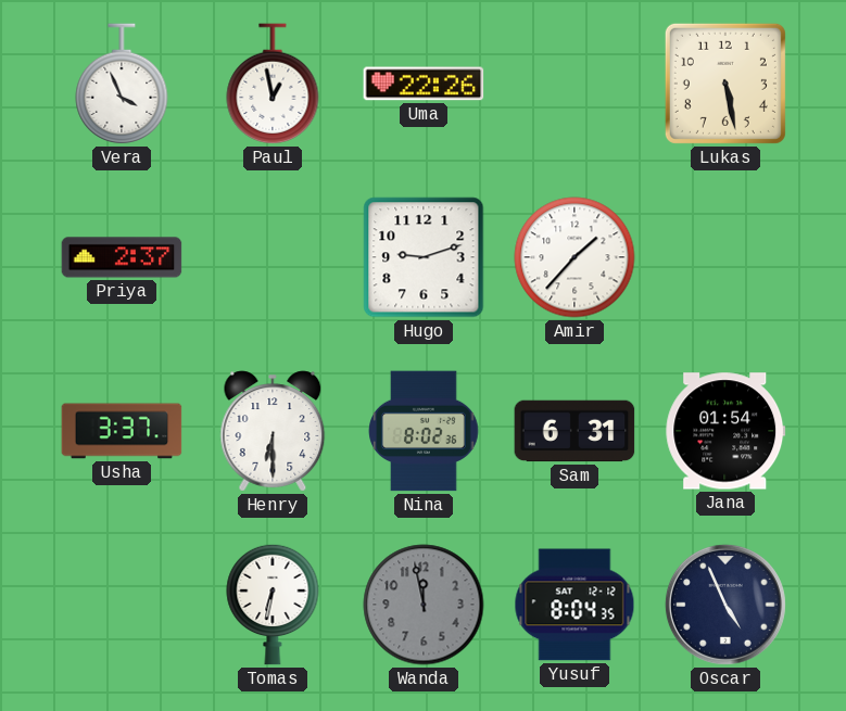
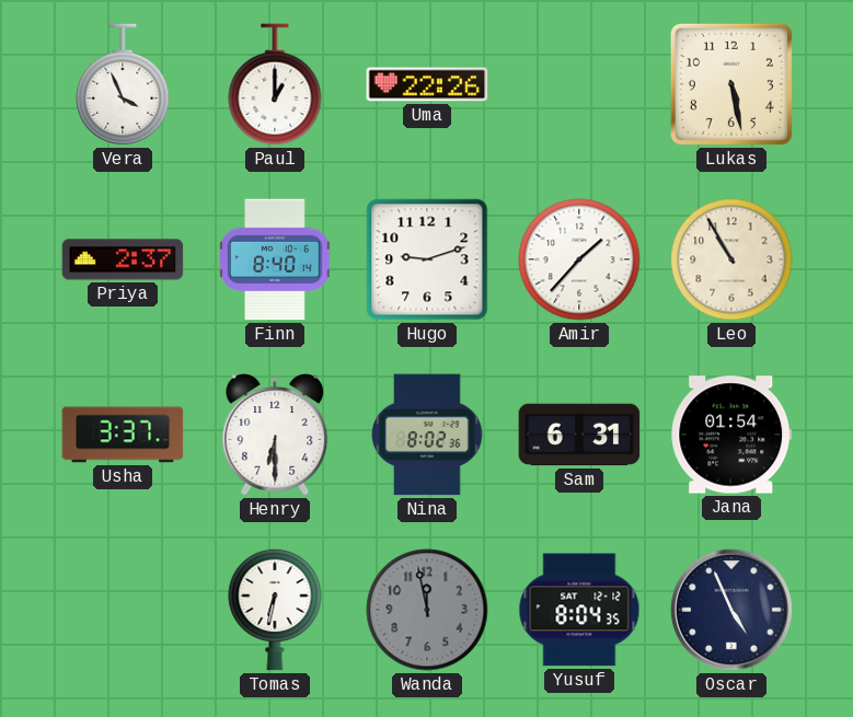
Paul: 12:58 -> 1:00 (275, 84)
Finn: none -> 8:40 (275, 259)
Leo: none -> 10:55 (731, 259)
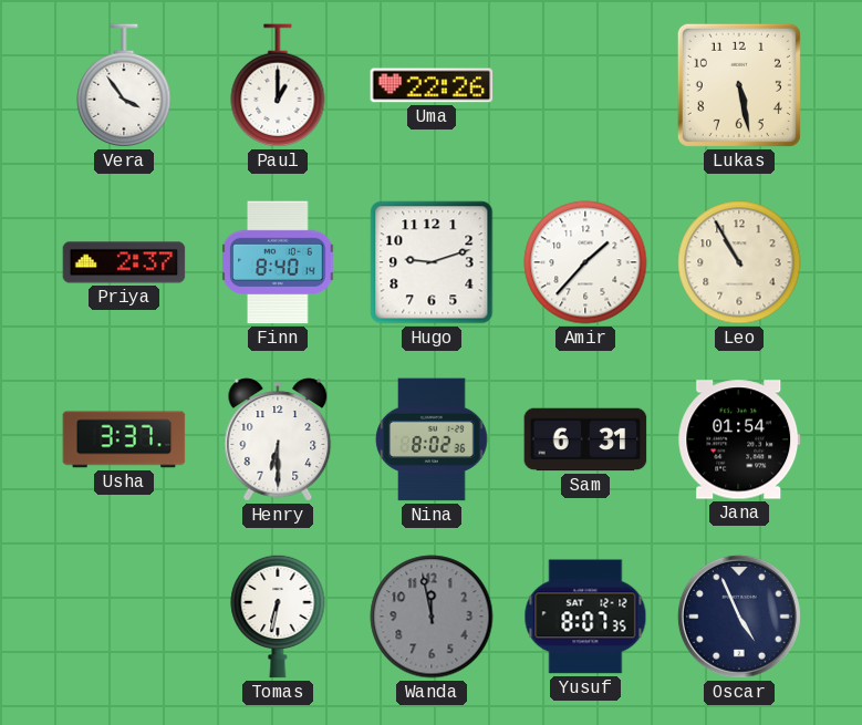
Vera: 3:56 -> 3:54 (124, 85)
Yusuf: 8:04 -> 8:07 (585, 617)
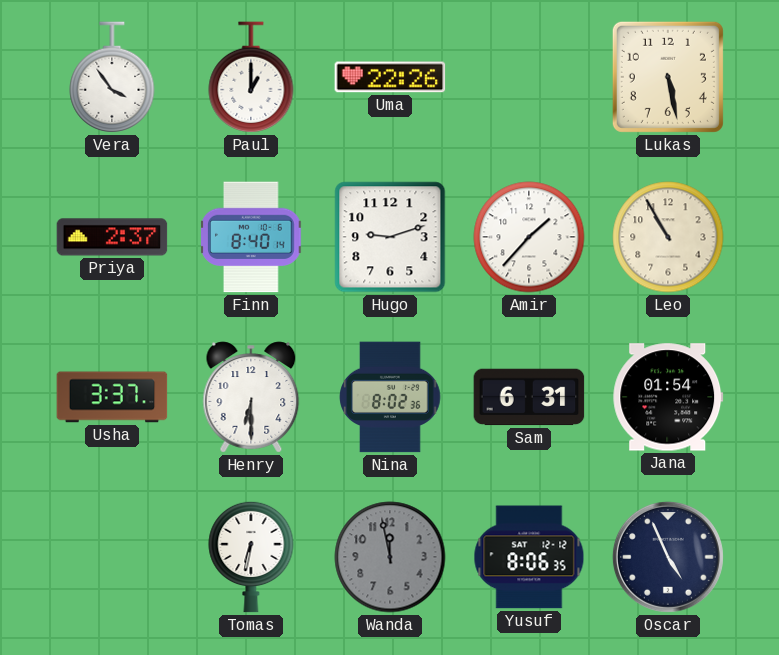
Yusuf: 8:07 -> 8:06 (529, 557)
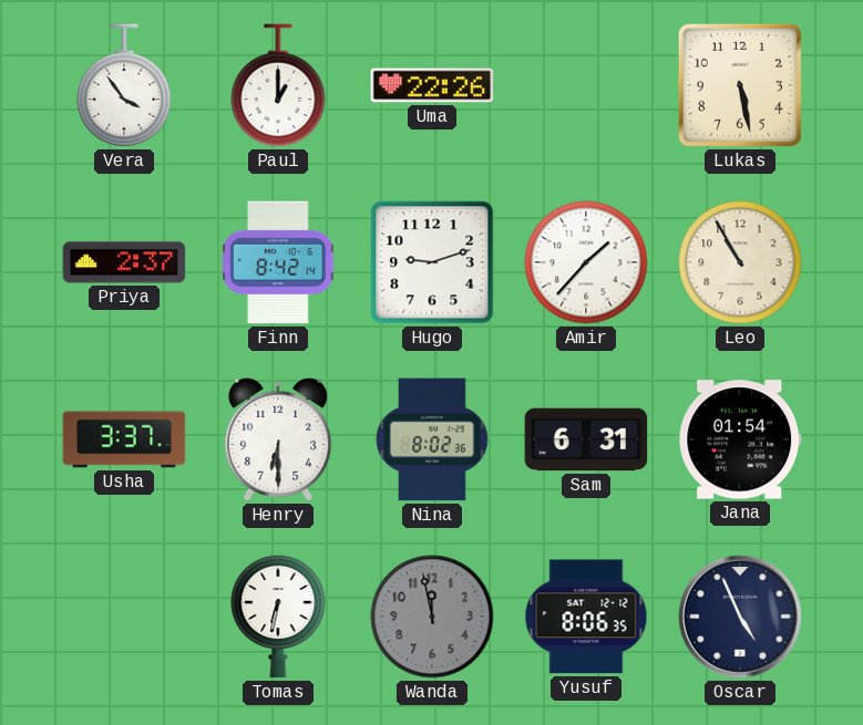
Finn: 8:40 -> 8:42 (278, 262)
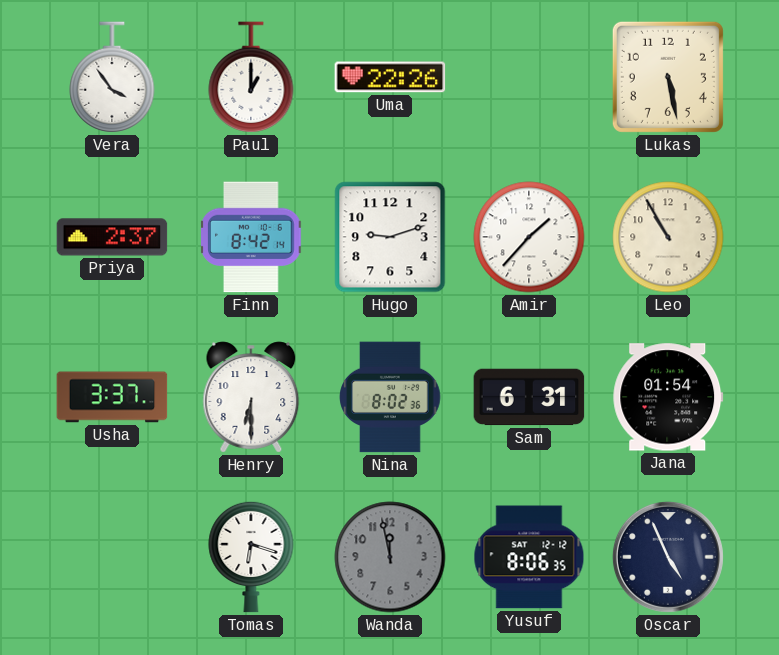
Tomas: 6:32 -> 6:18 (251, 557)
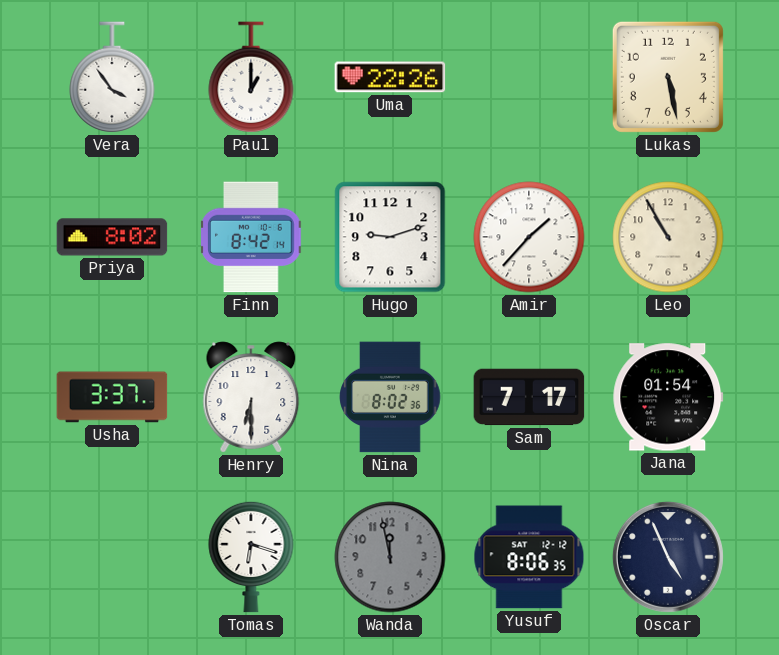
Priya: 2:37 -> 8:02 (112, 237)
Sam: 6:31 -> 7:17 (529, 397)
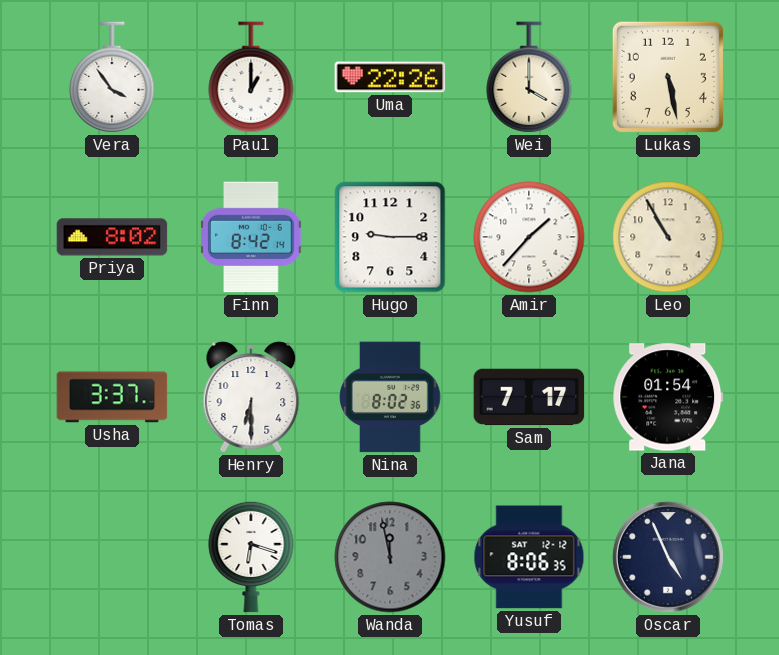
Wei: none -> 4:00 (529, 77)
Hugo: 9:12 -> 9:15 (390, 237)
